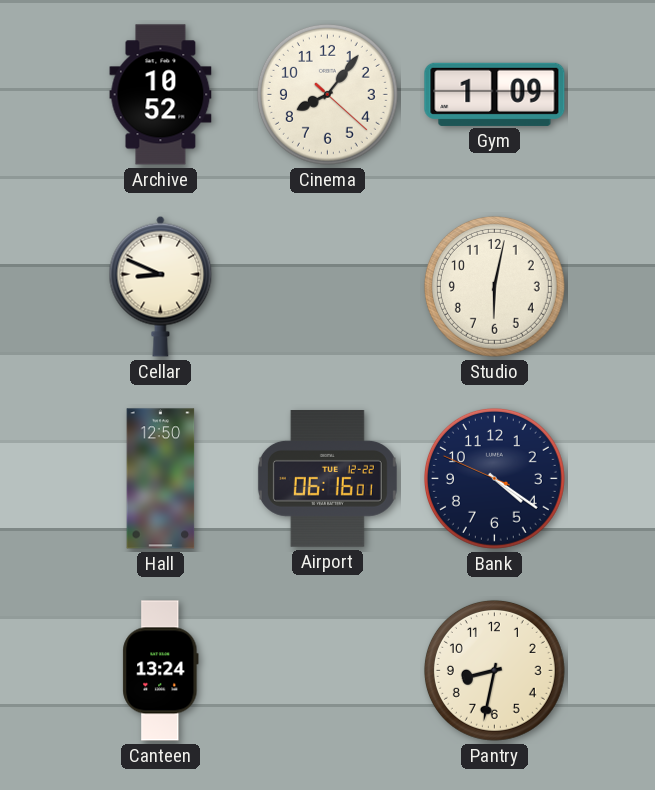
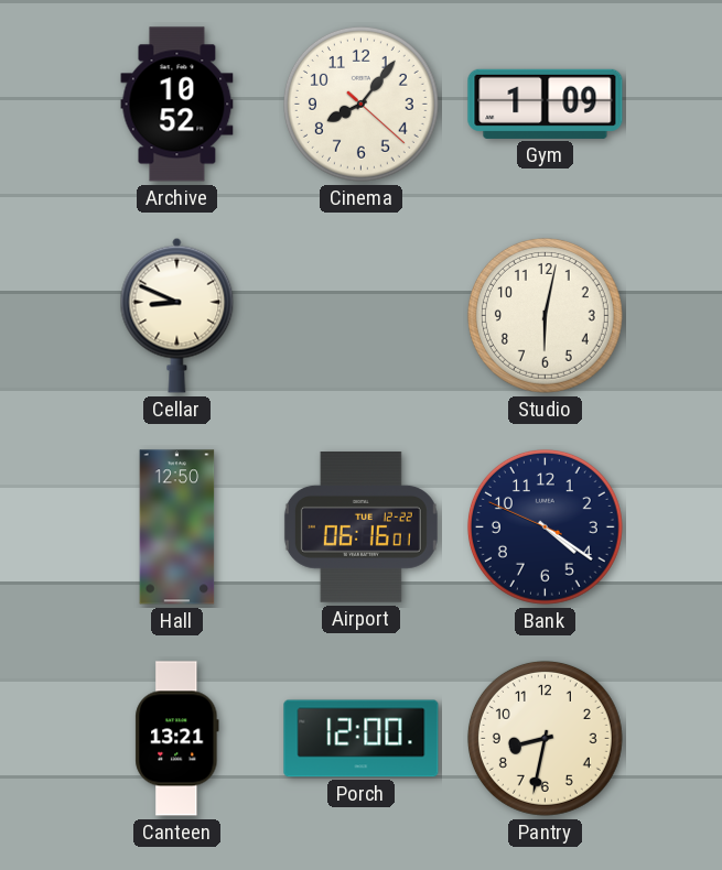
Canteen: 13:24 -> 13:21 (177, 739)
Porch: none -> 12:00 (362, 739)
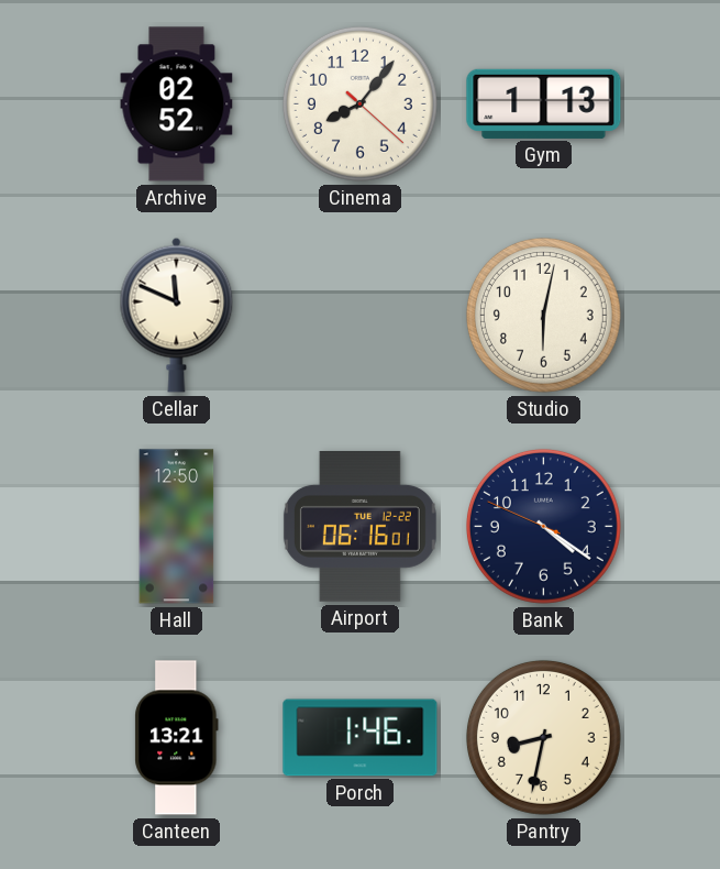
Archive: 10:52 -> 02:52 (177, 105)
Gym: 1:09 -> 1:13 (544, 103)
Cellar: 8:49 -> 11:49 (177, 315)
Porch: 12:00 -> 1:46 (361, 738)
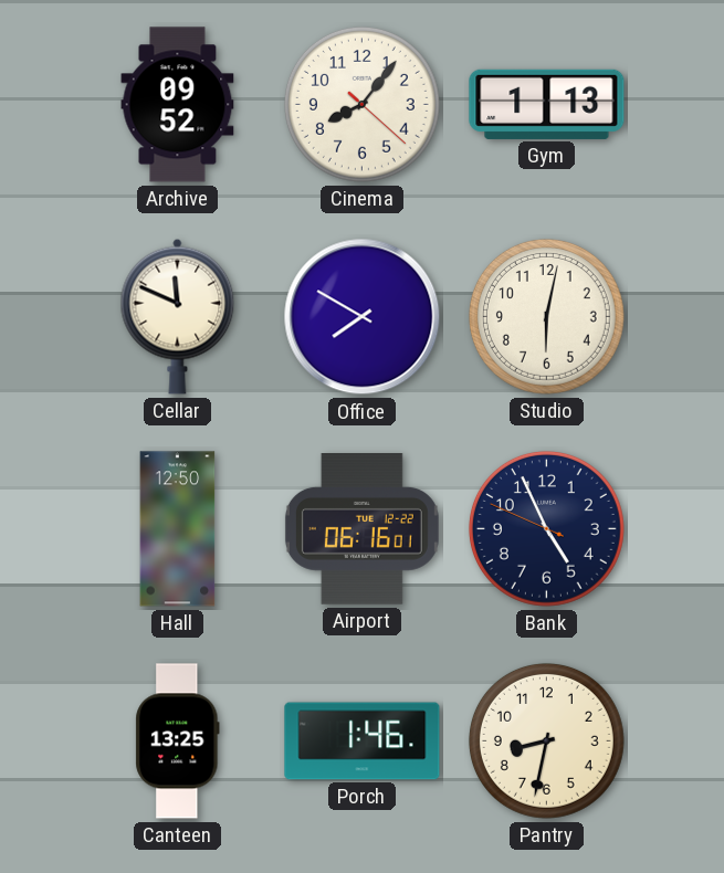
Archive: 02:52 -> 09:52 (178, 105)
Office: none -> 7:50 (363, 317)
Bank: 4:20 -> 4:55 (546, 528)
Canteen: 13:21 -> 13:25 (178, 741)
